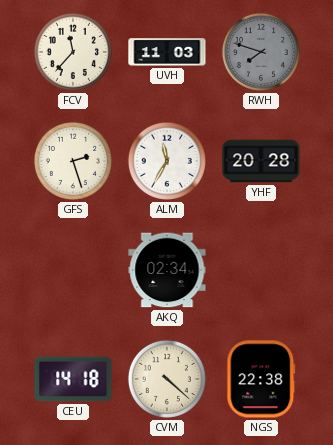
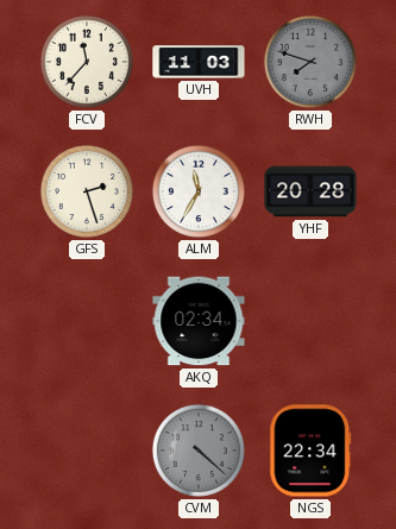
CEU: 14:18 -> none (73, 379)
CVM dial: cream -> grey (199, 451)
NGS: 22:38 -> 22:34 (310, 451)
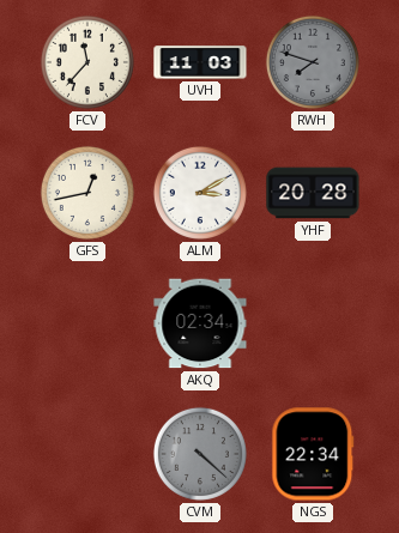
GFS: 2:27 -> 12:43 (87, 193)
ALM: 11:35 -> 3:10 (200, 193)
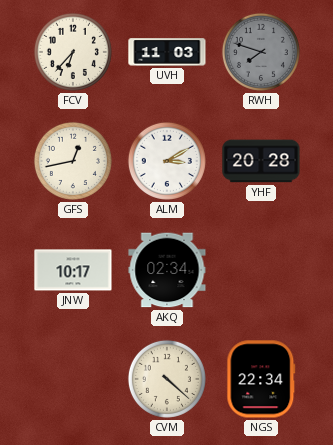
FCV: 11:37 -> 6:37 (73, 52)
JNW: none -> 10:17 (73, 270)
CVM dial: grey -> cream (167, 379)
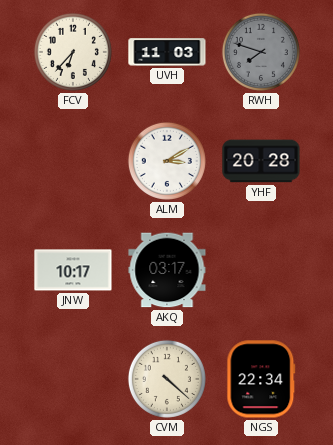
GFS: 12:43 -> none (73, 161)
AKQ: 02:34 -> 03:17 (167, 270)
